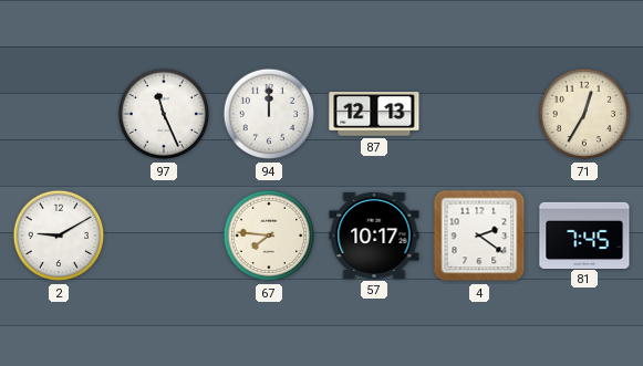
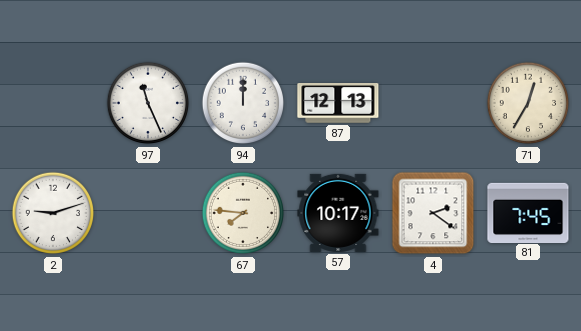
2: 9:10 -> 9:12 (53, 213)
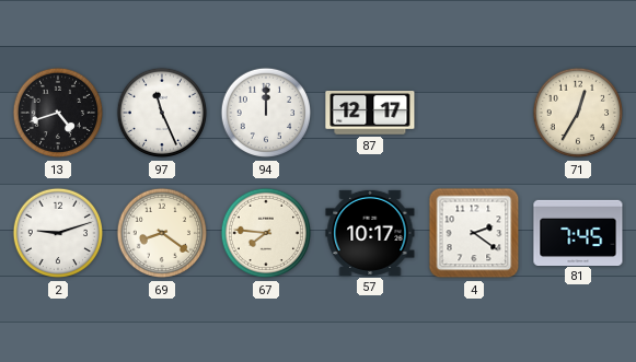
13: none -> 4:42 (58, 113)
87: 12:13 -> 12:17 (370, 114)
69: none -> 8:21 (162, 233)
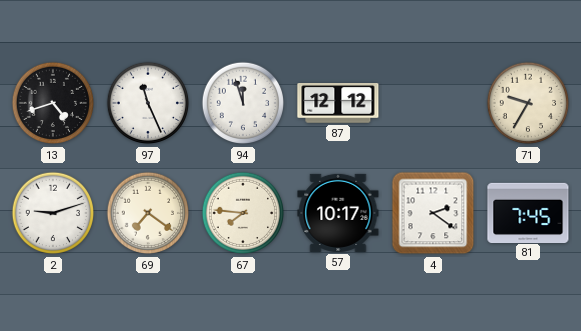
94: 12:00 -> 11:57 (243, 103)
87: 12:17 -> 12:12 (338, 104)
71: 12:35 -> 9:35 (528, 103)
69: 8:21 -> 7:21 (148, 213)
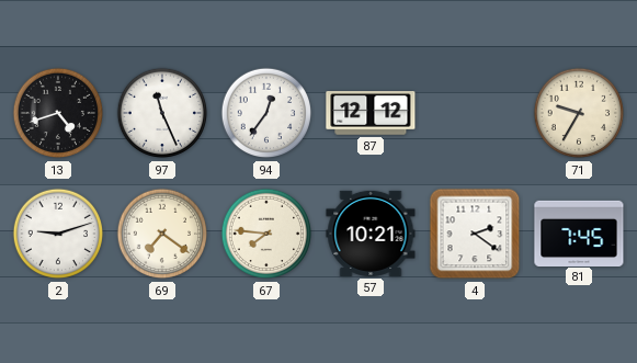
94: 11:57 -> 12:36 (266, 113)
57: 10:17 -> 10:21 (371, 234)
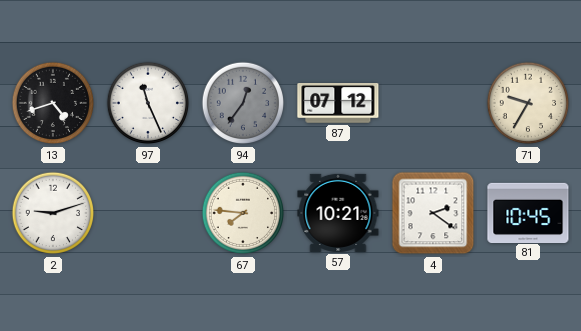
94 dial: white -> grey (243, 103)
87: 12:12 -> 07:12 (338, 104)
69: 7:21 -> none (162, 234)
81: 7:45 -> 10:45 (528, 212)
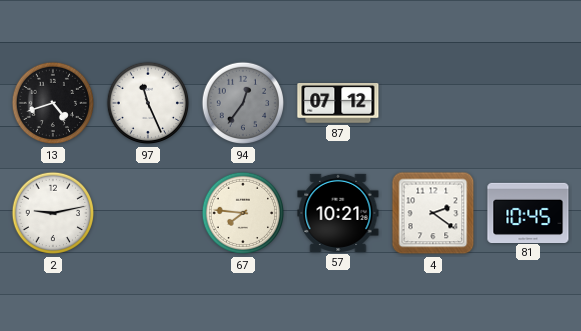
71: 9:35 -> none (528, 103)
2: 9:12 -> 9:13 (53, 213)
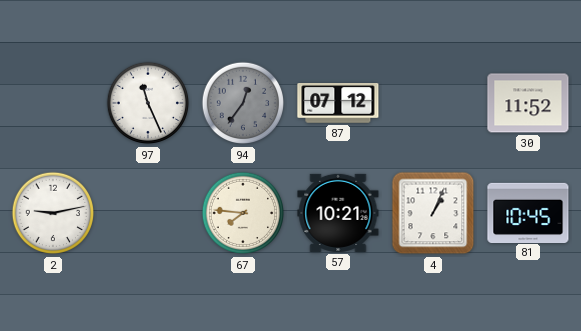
13: 4:42 -> none (53, 103)
30: none -> 11:52 (528, 103)
4: 2:21 -> 1:04 (433, 213)
